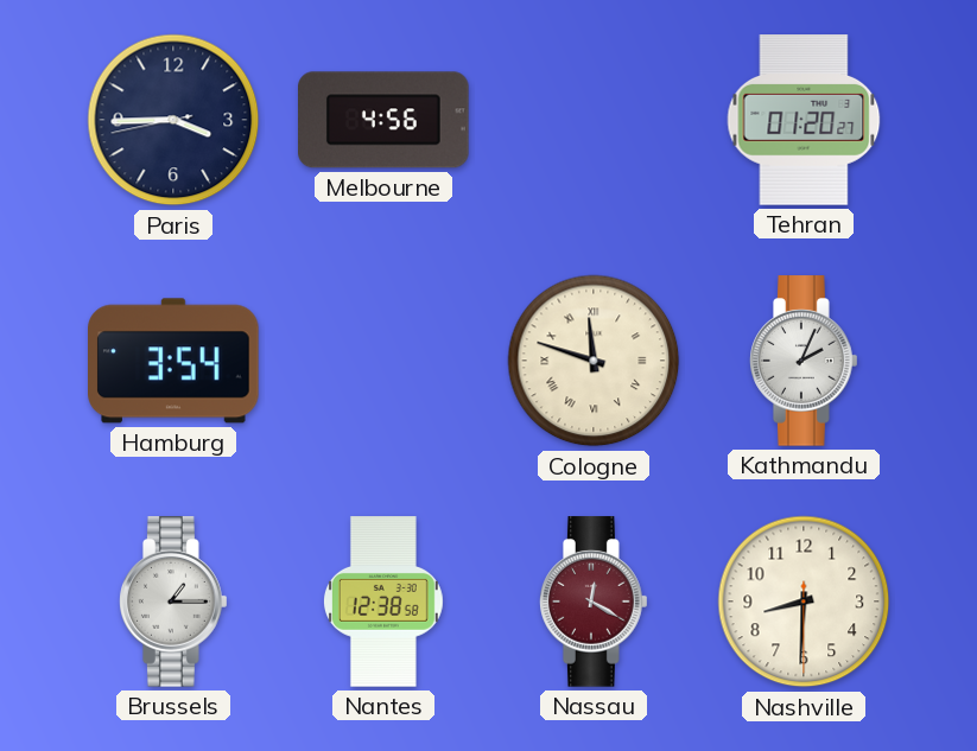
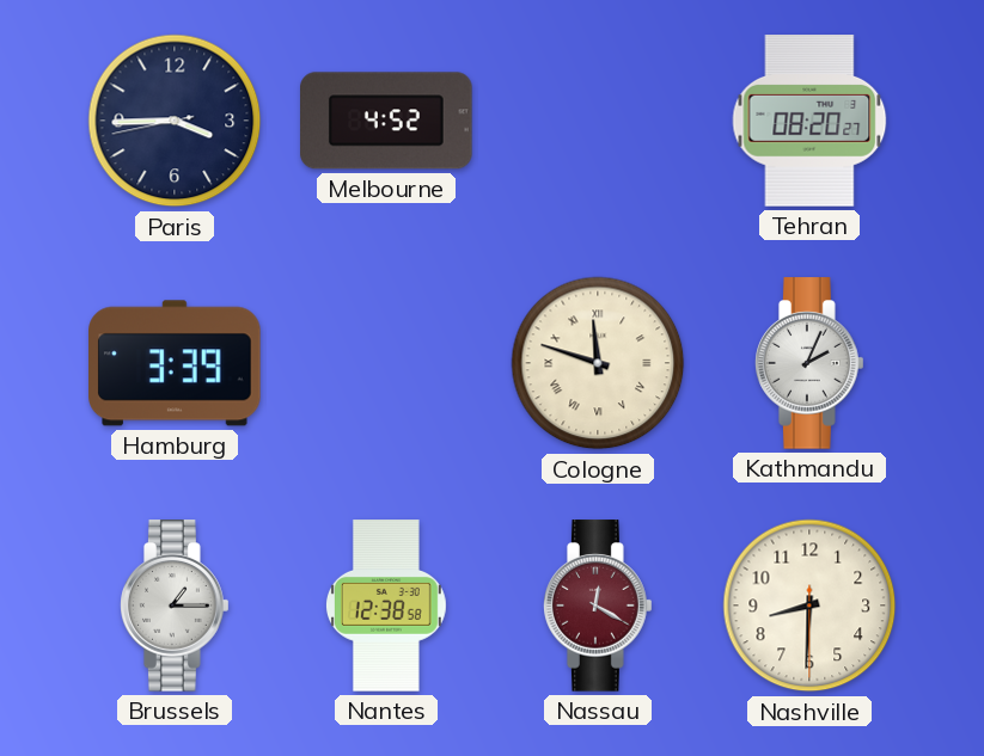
Melbourne: 4:56 -> 4:52 (386, 121)
Tehran: 01:20 -> 08:20 (809, 121)
Hamburg: 3:54 -> 3:39 (175, 363)
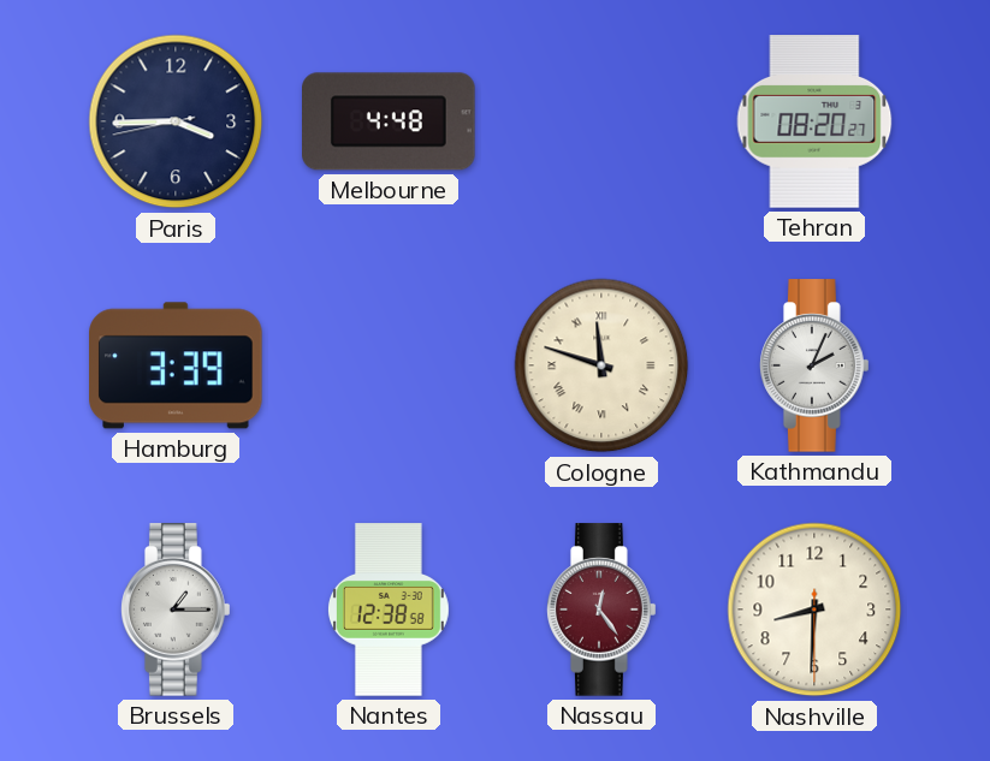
Melbourne: 4:52 -> 4:48 (389, 121)
Nassau: 12:20 -> 12:24 (601, 610)
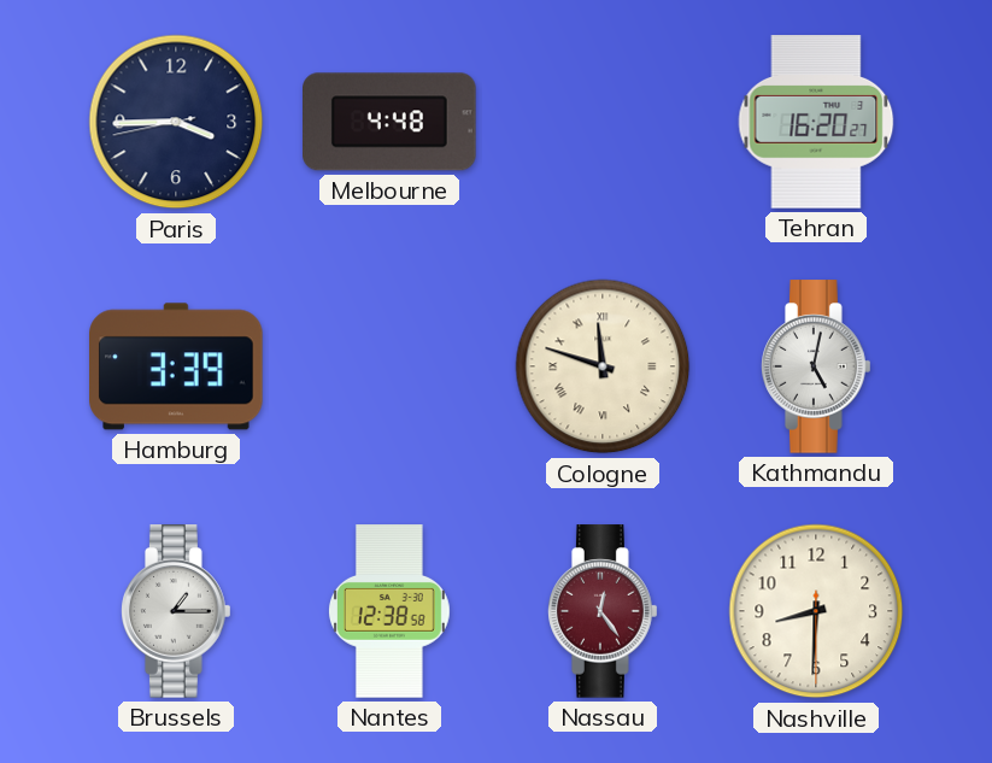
Tehran: 08:20 -> 16:20 (816, 122)
Kathmandu: 2:04 -> 5:02 (816, 366)
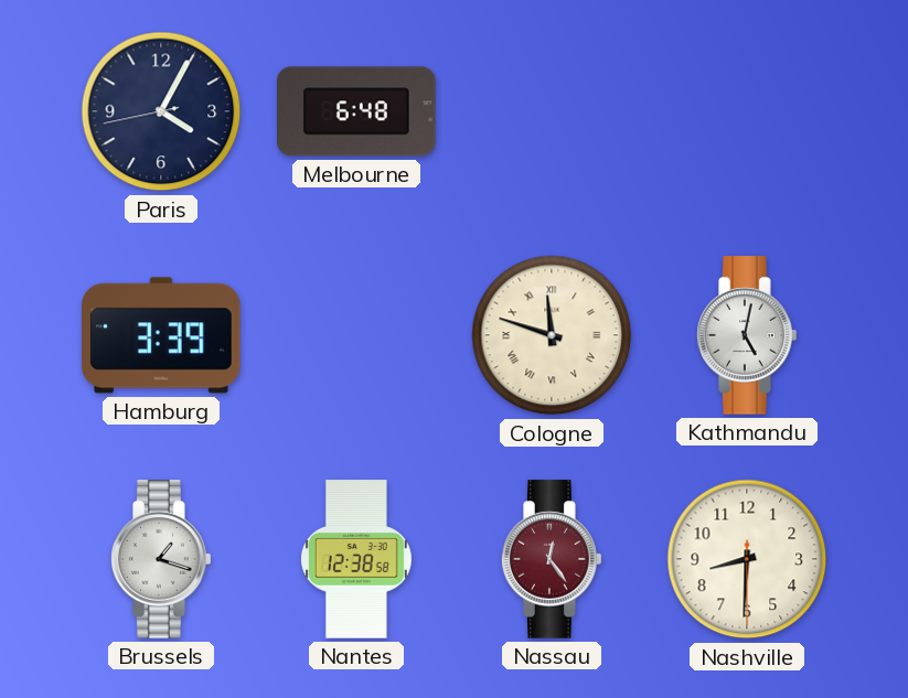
Paris: 3:44 -> 4:04 (161, 111)
Melbourne: 4:48 -> 6:48 (356, 111)
Tehran: 16:20 -> none (816, 122)
Brussels: 1:15 -> 1:18 (161, 559)
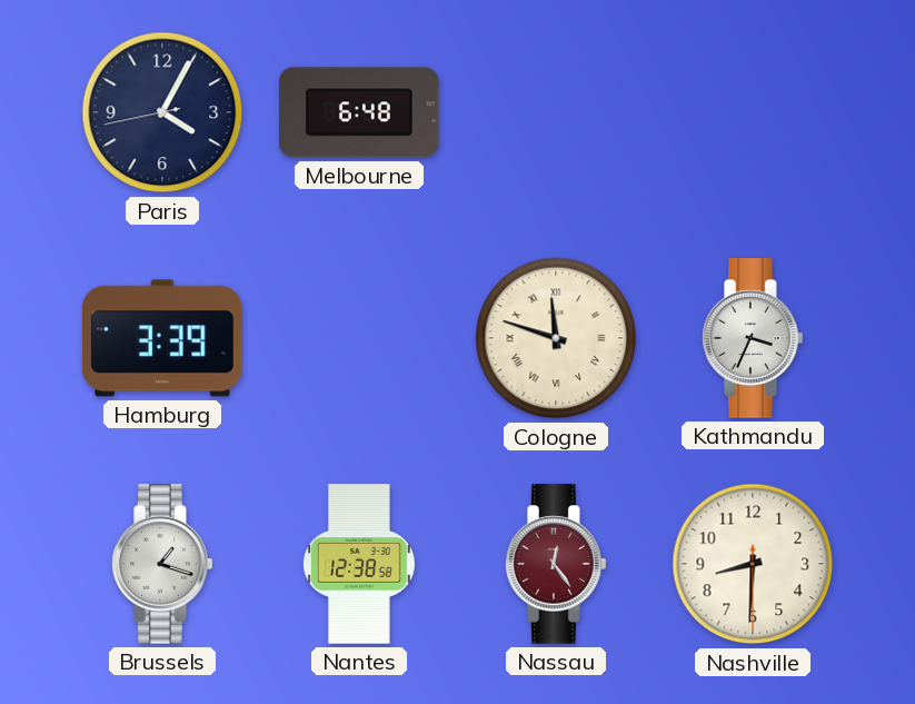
Kathmandu: 5:02 -> 3:34 (753, 338)
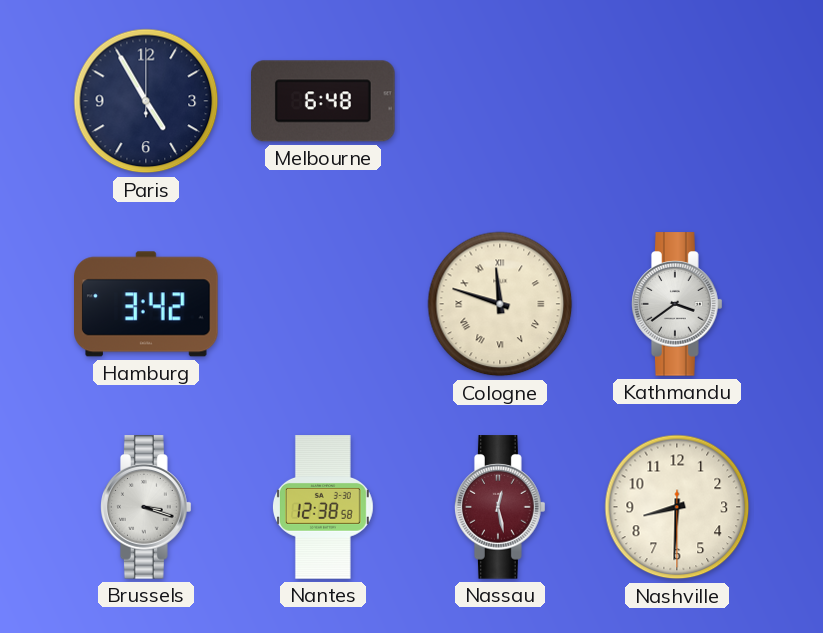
Paris: 4:04 -> 4:55 (146, 101)
Hamburg: 3:39 -> 3:42 (146, 304)
Kathmandu: 3:34 -> 3:39 (677, 304)
Brussels: 1:18 -> 3:18 (146, 507)
Nassau: 12:24 -> 12:28 (500, 507)
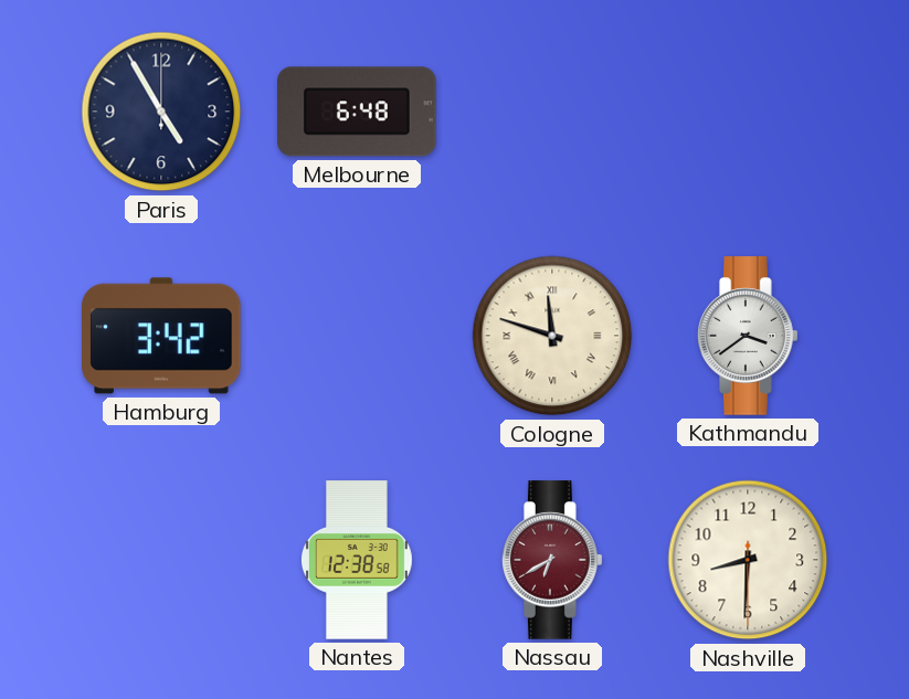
Brussels: 3:18 -> none (146, 507)
Nassau: 12:28 -> 6:40 (552, 560)
